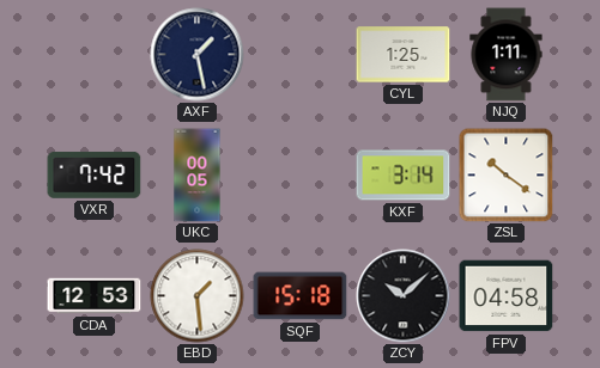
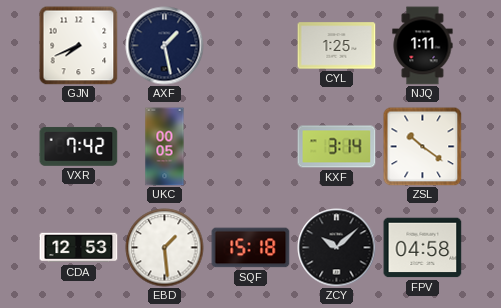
GJN: none -> 7:41 (79, 46)
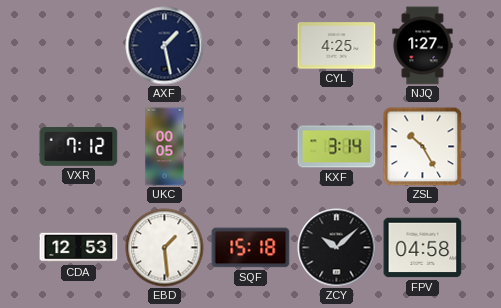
GJN: 7:41 -> none (79, 46)
CYL: 1:25 -> 4:25 (337, 46)
NJQ: 1:11 -> 1:27 (423, 46)
VXR: 7:42 -> 7:12 (79, 146)
ZSL: 10:21 -> 10:25 (423, 147)
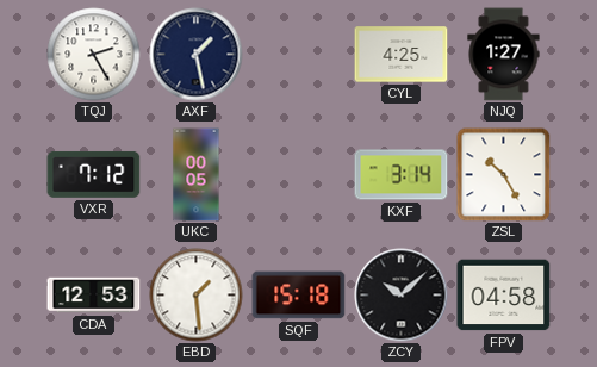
TQJ: none -> 2:25 (94, 55)
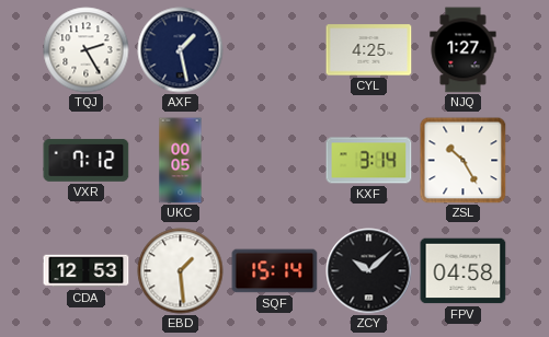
SQF: 15:18 -> 15:14 (275, 271)
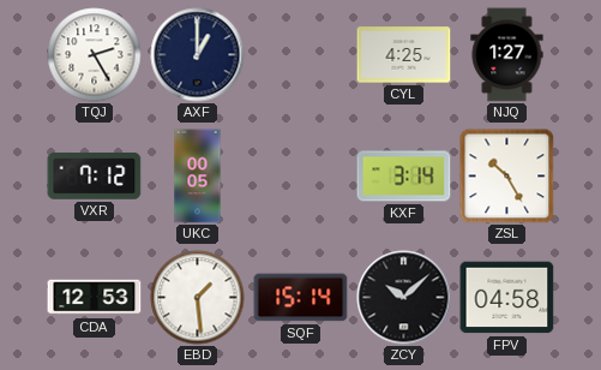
AXF: 1:28 -> 1:00 (198, 55)
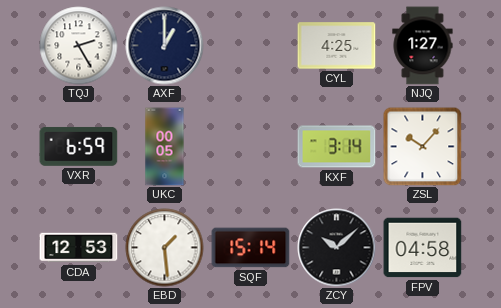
VXR: 7:12 -> 6:59 (79, 146)
ZSL: 10:25 -> 10:07 (423, 147)
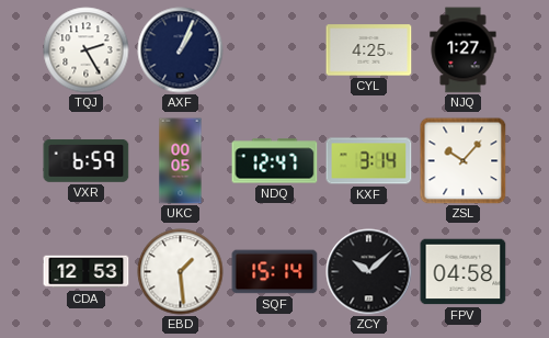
AXF: 1:00 -> 1:04 (181, 50)
NDQ: none -> 12:47 (275, 161)
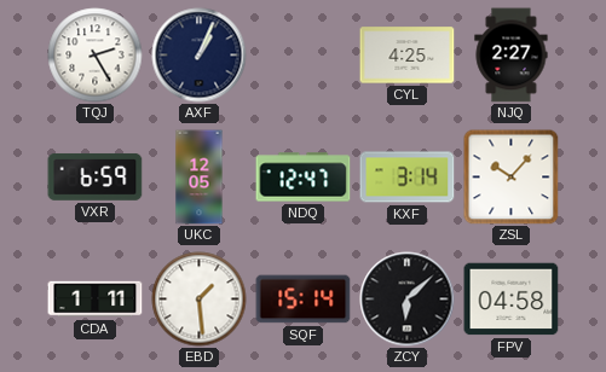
NJQ: 1:27 -> 2:27 (512, 56)
UKC: 00:05 -> 12:05 (200, 178)
CDA: 12:53 -> 1:11 (96, 300)
ZCY: 10:08 -> 6:08 (408, 300)
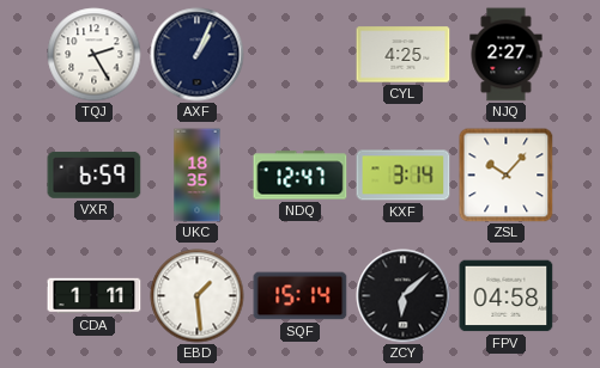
UKC: 12:05 -> 18:35 (198, 176)
